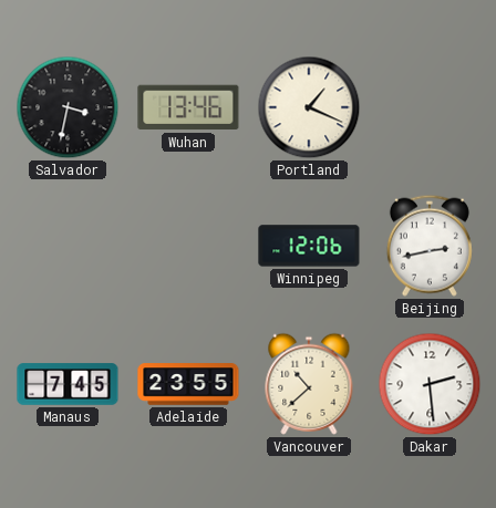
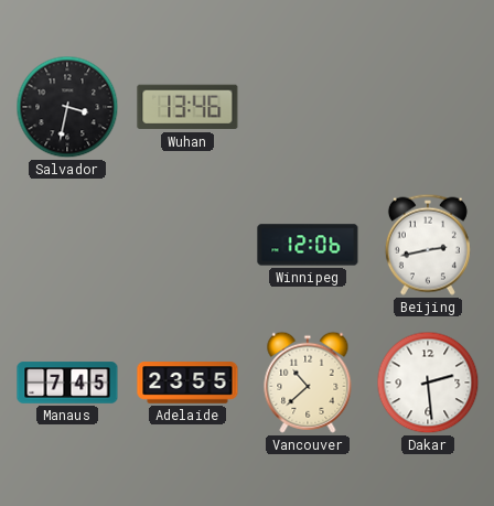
Portland: 1:19 -> none (309, 107)
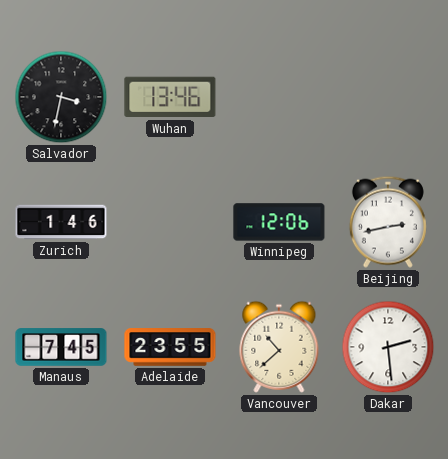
Zurich: none -> 1:46 (61, 222)
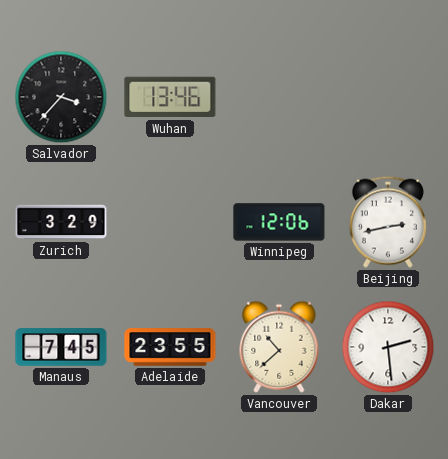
Salvador: 3:32 -> 3:37 (61, 97)
Zurich: 1:46 -> 3:29 (61, 222)
